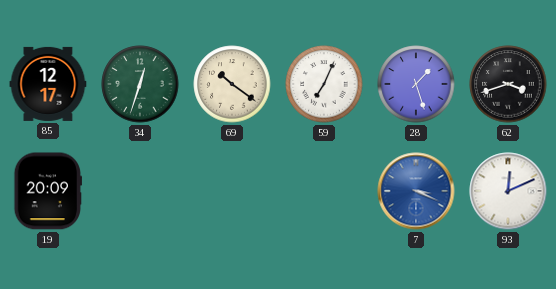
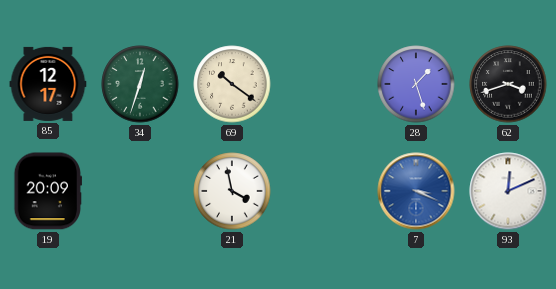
59: 7:04 -> none (324, 84)
21: none -> 3:58 (232, 191)
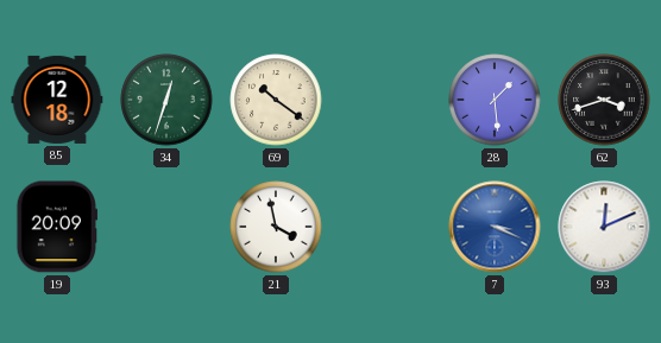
85: 12:17 -> 12:18 (57, 100)
28: 1:27 -> 1:29 (495, 100)
